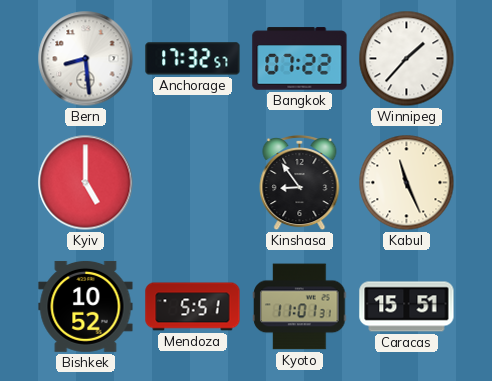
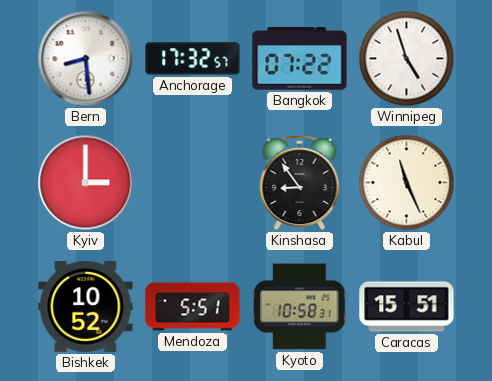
Winnipeg: 1:37 -> 4:57 (407, 59)
Kyiv: 5:00 -> 3:00 (86, 183)
Kyoto: 11:01 -> 10:58 (300, 307)
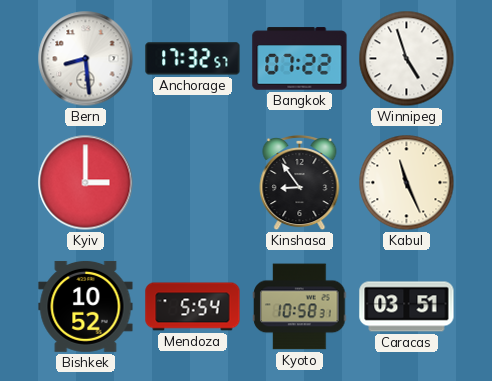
Mendoza: 5:51 -> 5:54 (193, 307)
Caracas: 15:51 -> 03:51 (407, 307)
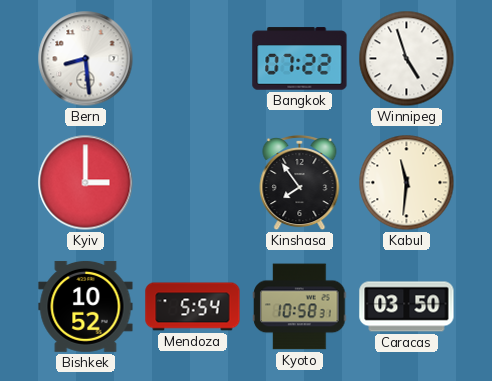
Anchorage: 17:32 -> none (193, 59)
Kinshasa: 8:54 -> 7:54 (300, 183)
Kabul: 11:26 -> 11:31 (407, 183)
Caracas: 03:51 -> 03:50 (407, 307)
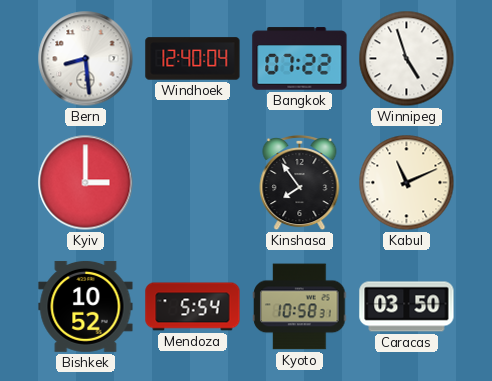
Windhoek: none -> 12:40 (193, 59)
Kabul: 11:31 -> 11:11 (407, 183)
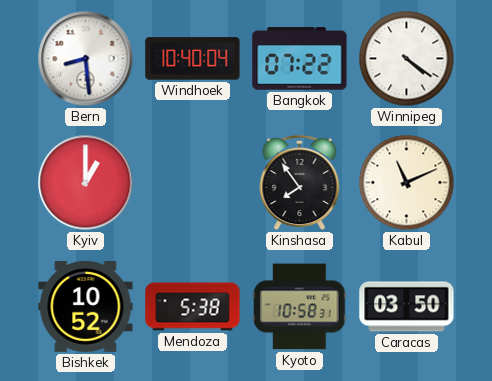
Windhoek: 12:40 -> 10:40 (193, 59)
Winnipeg: 4:57 -> 4:21 (407, 59)
Kyiv: 3:00 -> 1:00 (86, 183)
Mendoza: 5:54 -> 5:38 (193, 307)
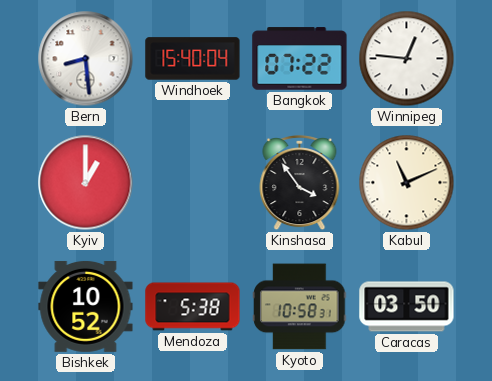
Windhoek: 10:40 -> 15:40 (193, 59)
Winnipeg: 4:21 -> 12:46 (407, 59)
Kinshasa: 7:54 -> 3:54 (300, 183)
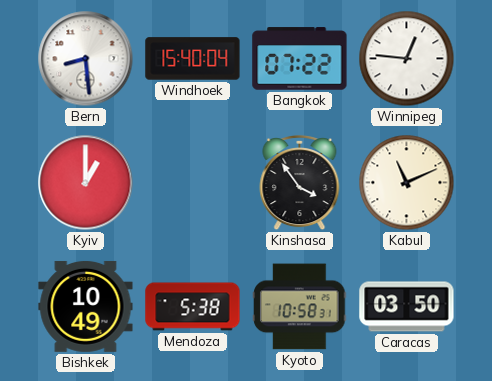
Bishkek: 10:52 -> 10:49 (86, 306)
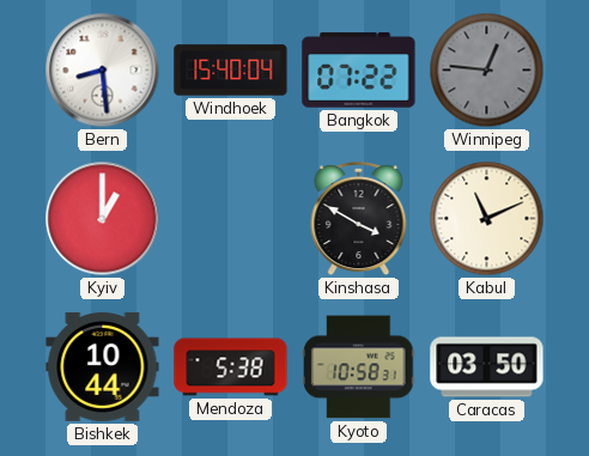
Winnipeg dial: white -> grey (487, 71)
Kinshasa: 3:54 -> 3:50 (359, 219)
Bishkek: 10:49 -> 10:44 (103, 366)
